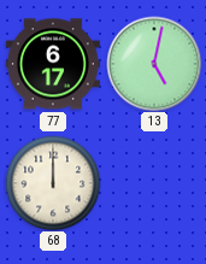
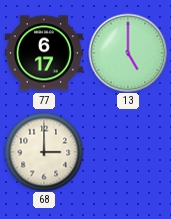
13: 5:02 -> 5:00 (128, 53)
68: 12:00 -> 3:00 (44, 152)
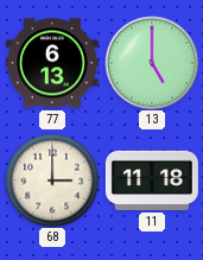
77: 6:17 -> 6:13 (52, 63)
11: none -> 11:18 (152, 180)
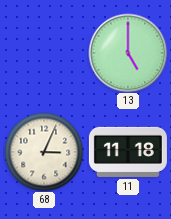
77: 6:13 -> none (52, 63)
68: 3:00 -> 3:04 (44, 152)
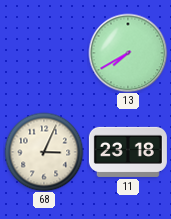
13: 5:00 -> 7:40 (128, 53)
11: 11:18 -> 23:18 (128, 152)
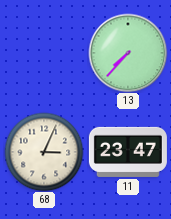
13: 7:40 -> 7:37 (128, 53)
11: 23:18 -> 23:47 (128, 152)
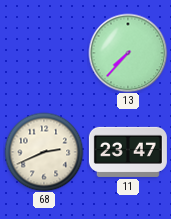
68: 3:04 -> 2:41 (44, 152)
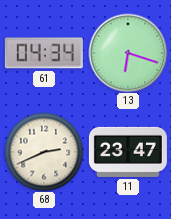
61: none -> 04:34 (44, 53)
13: 7:37 -> 6:18 (128, 53)
